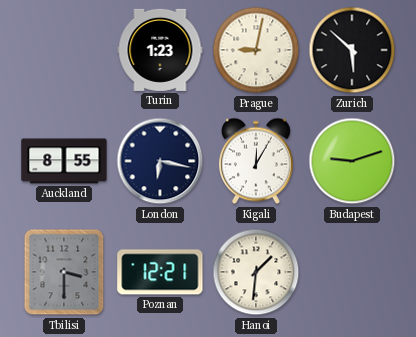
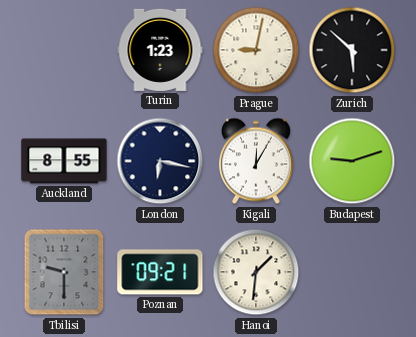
Tbilisi: 3:30 -> 9:30 (64, 272)
Poznan: 12:21 -> 09:21 (160, 272)
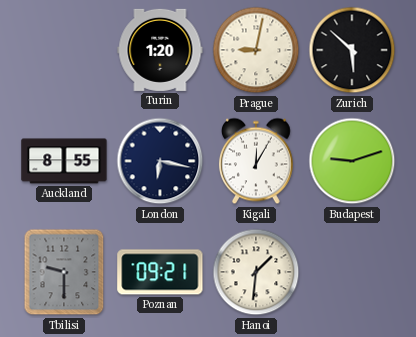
Turin: 1:23 -> 1:20 (160, 50)
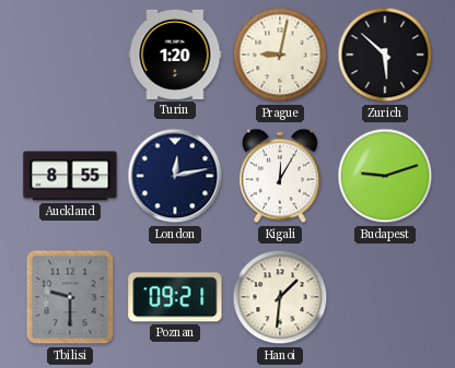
London: 6:17 -> 12:13 (175, 176)
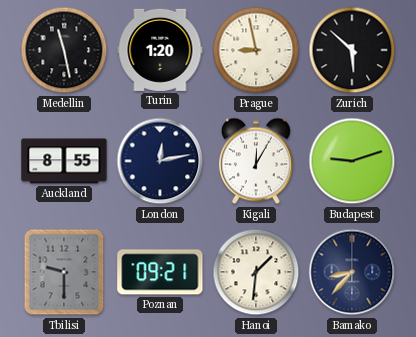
Medellin: none -> 11:28 (64, 50)
Prague: 9:02 -> 8:58 (256, 50)
Bamako: none -> 8:37 (352, 272)
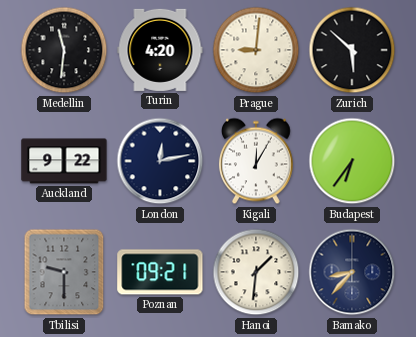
Medellin: 11:28 -> 11:31 (64, 50)
Turin: 1:20 -> 4:20 (160, 50)
Prague: 8:58 -> 9:01 (256, 50)
Auckland: 8:55 -> 9:22 (64, 161)
Budapest: 9:12 -> 6:36 (352, 161)
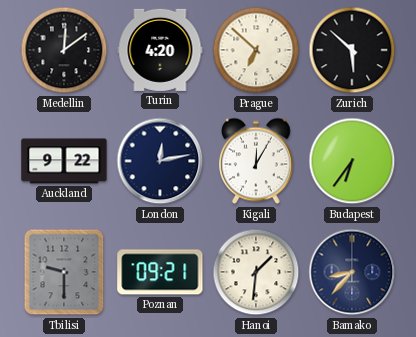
Medellin: 11:31 -> 12:09 (64, 50)
Prague: 9:01 -> 6:52 (256, 50)
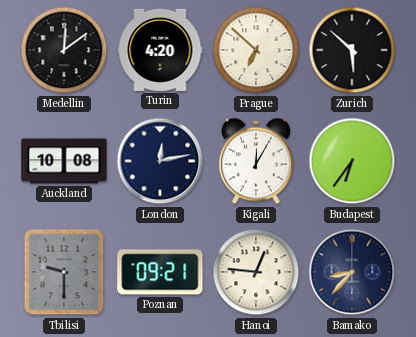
Auckland: 9:22 -> 10:08 (64, 161)
Hanoi: 1:31 -> 12:46 (256, 272)
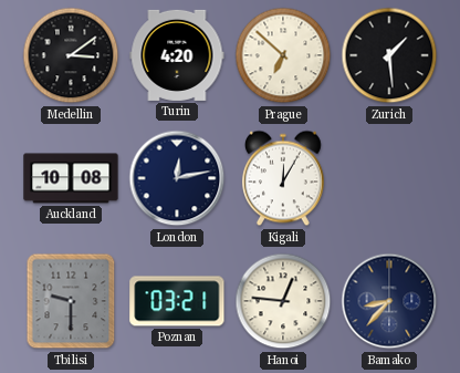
Medellin: 12:09 -> 3:09 (71, 55)
Zurich: 5:52 -> 1:29 (389, 55)
Budapest: 6:36 -> none (352, 161)
Poznan: 09:21 -> 03:21 (177, 301)
